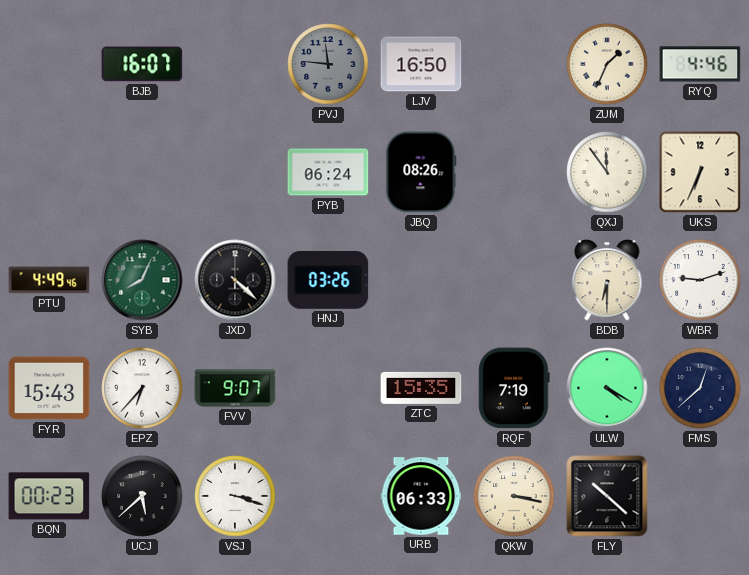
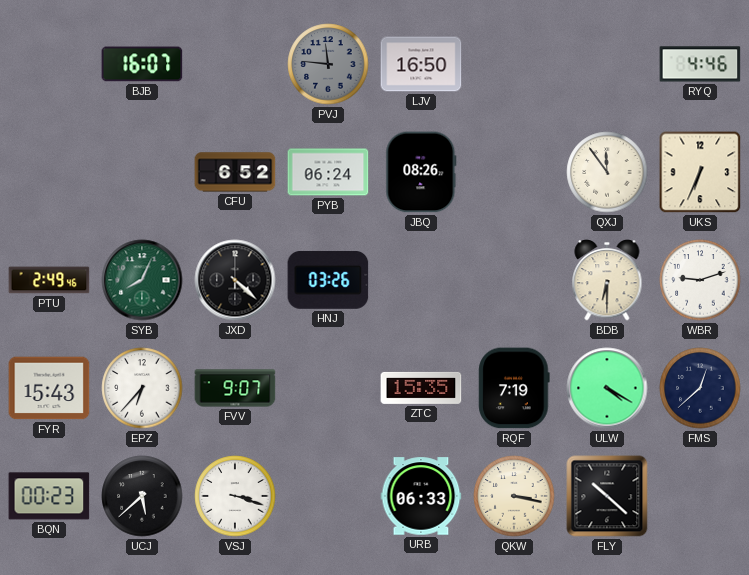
ZUM: 1:34 -> none (607, 64)
CFU: none -> 6:52 (235, 172)
PTU: 4:49 -> 2:49 (49, 280)
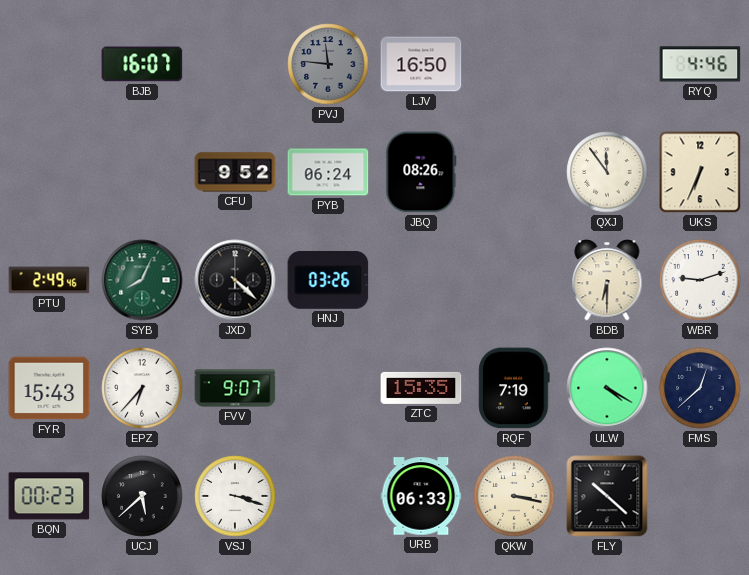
CFU: 6:52 -> 9:52 (235, 172)
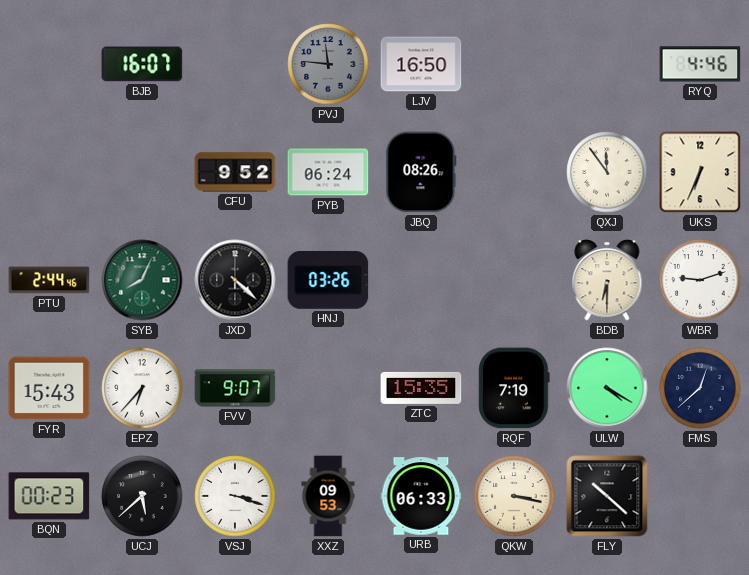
PTU: 2:49 -> 2:44 (49, 280)
XXZ: none -> 09:53 (328, 496)
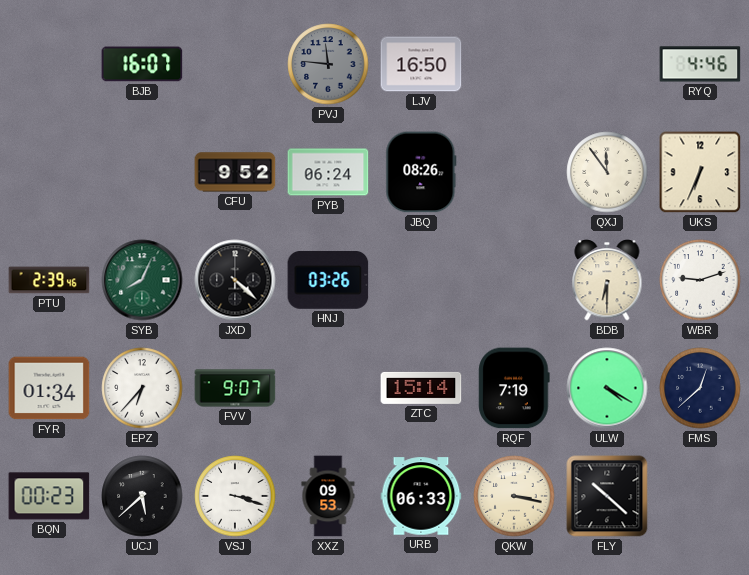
PTU: 2:44 -> 2:39 (49, 280)
FYR: 15:43 -> 01:34 (49, 388)
ZTC: 15:35 -> 15:14 (421, 388)
